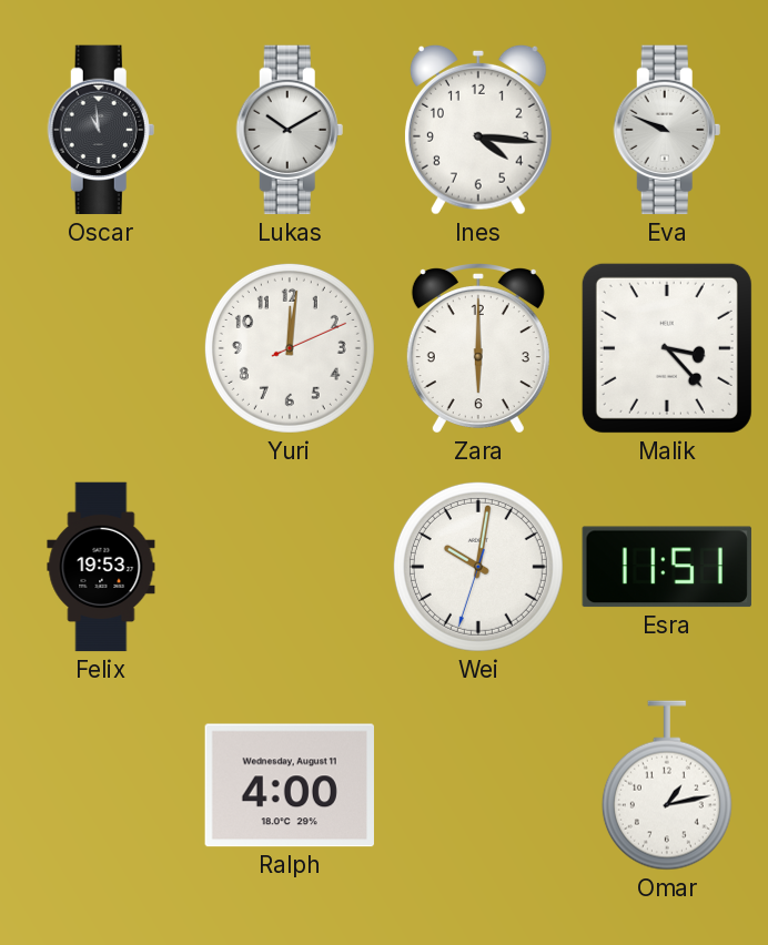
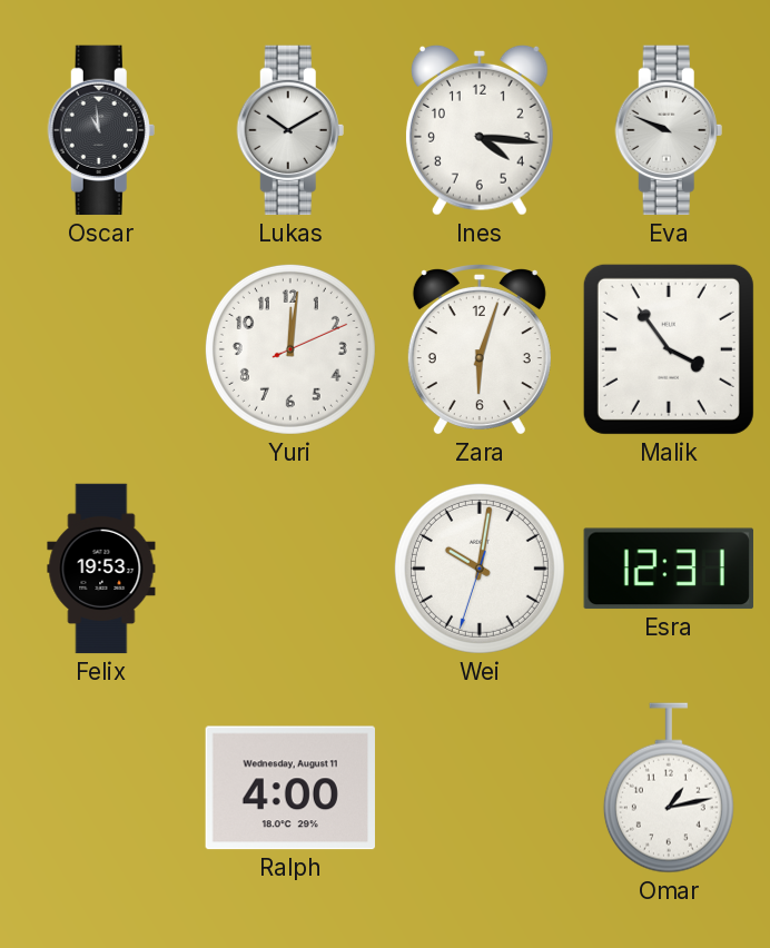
Zara: 6:00 -> 6:03 (480, 350)
Malik: 3:23 -> 3:54 (669, 349)
Esra: 11:51 -> 12:31 (669, 569)
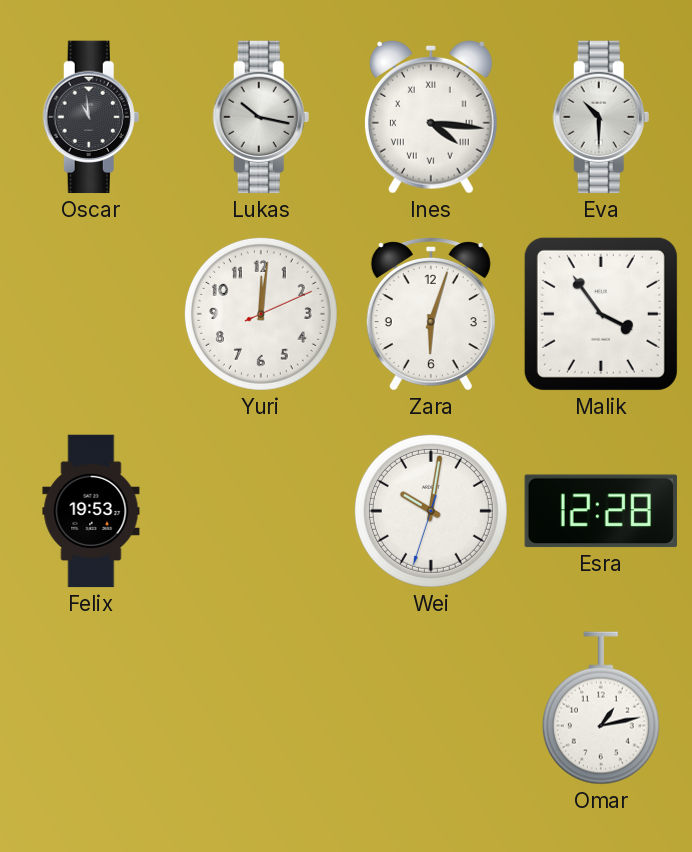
Lukas: 10:10 -> 10:17 (261, 117)
Ines numerals: Arabic -> Roman (431, 117)
Eva: 9:49 -> 10:30 (601, 117)
Esra: 12:31 -> 12:28 (601, 511)
Ralph: 4:00 -> none (289, 788)
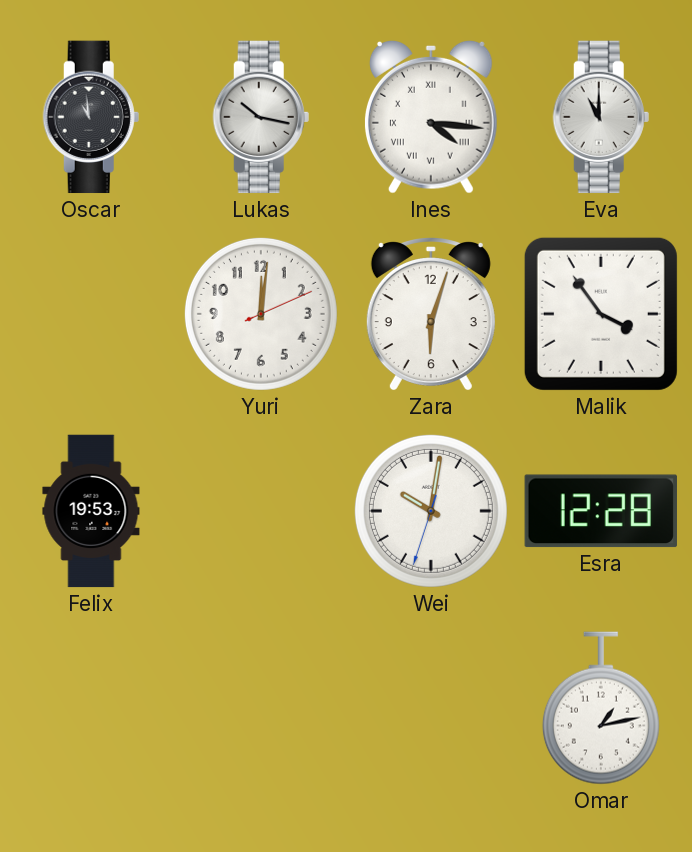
Eva: 10:30 -> 11:00 (601, 117)
